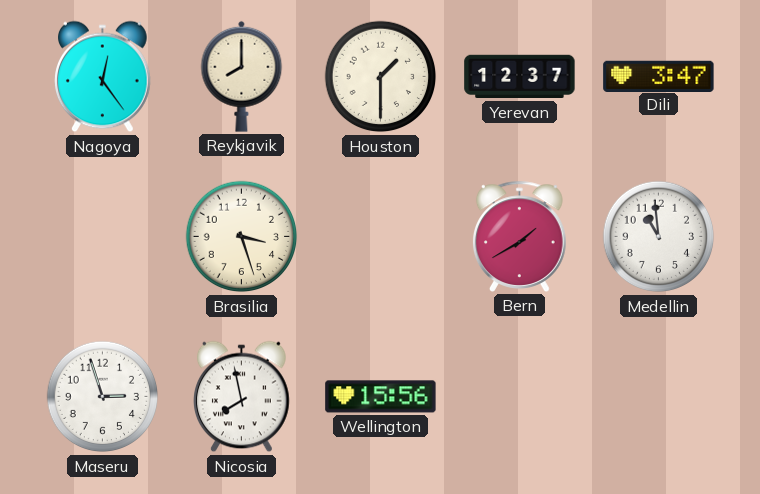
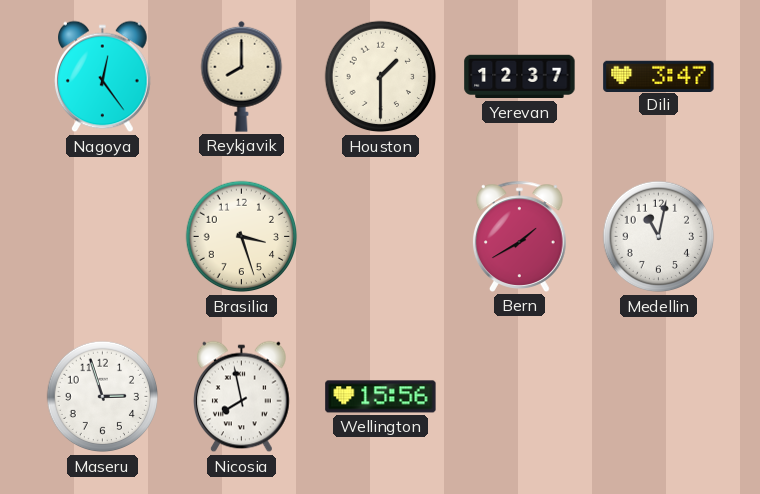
Medellin: 10:59 -> 11:02 (659, 237)
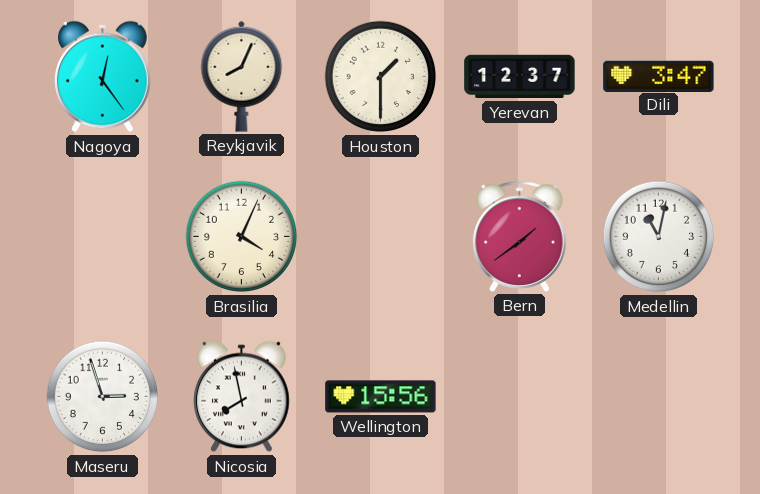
Reykjavik: 8:00 -> 8:04 (242, 76)
Brasilia: 3:27 -> 4:04 (242, 237)
Bern: 1:40 -> 1:39 (520, 236)
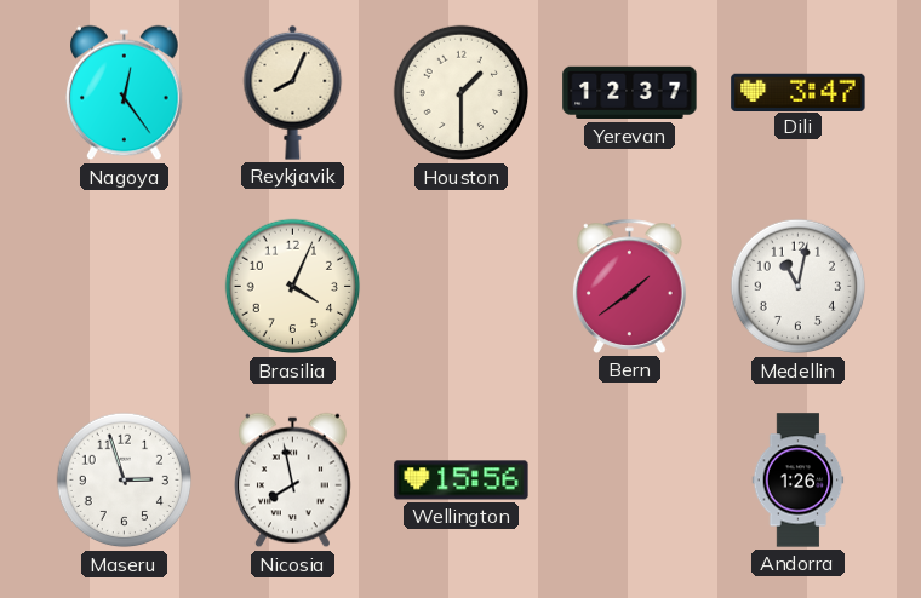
Andorra: none -> 1:26 (799, 481)
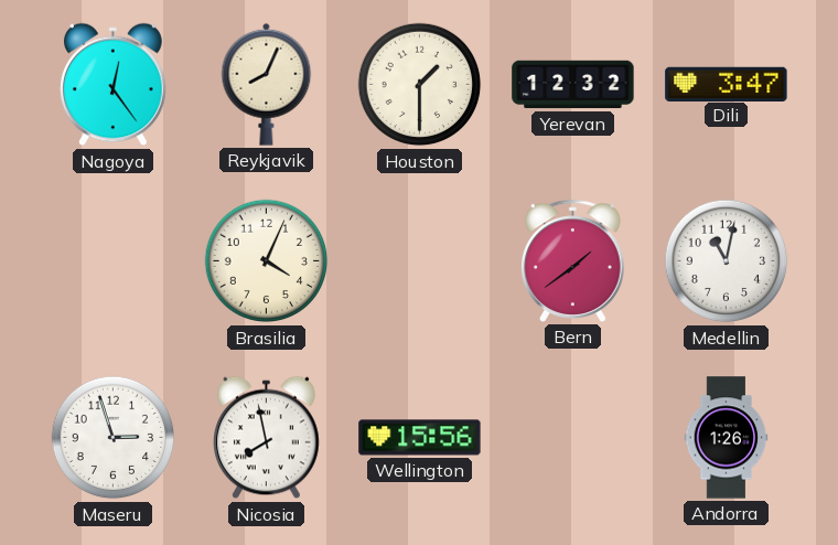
Yerevan: 12:37 -> 12:32 (573, 85)
